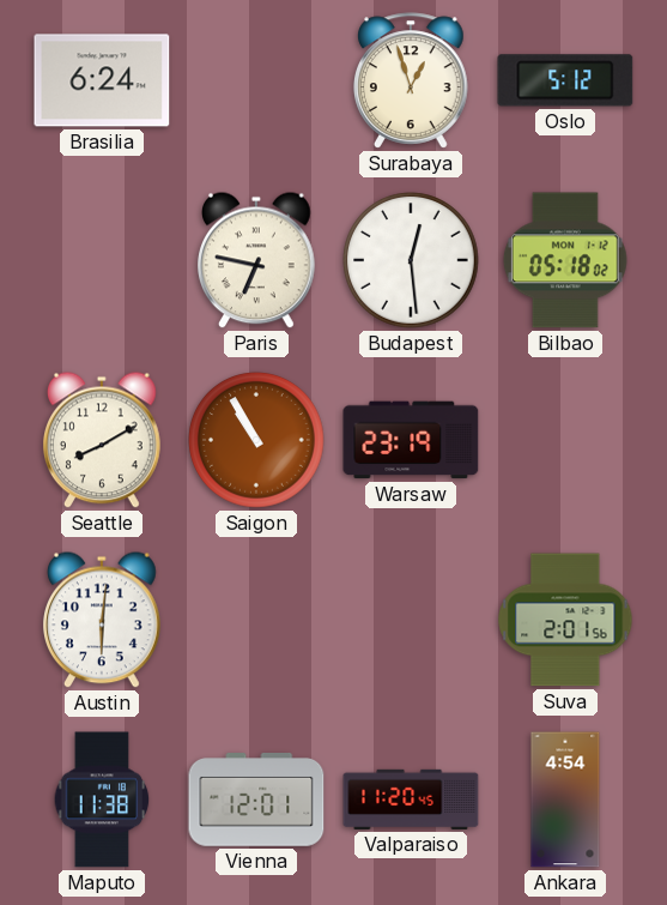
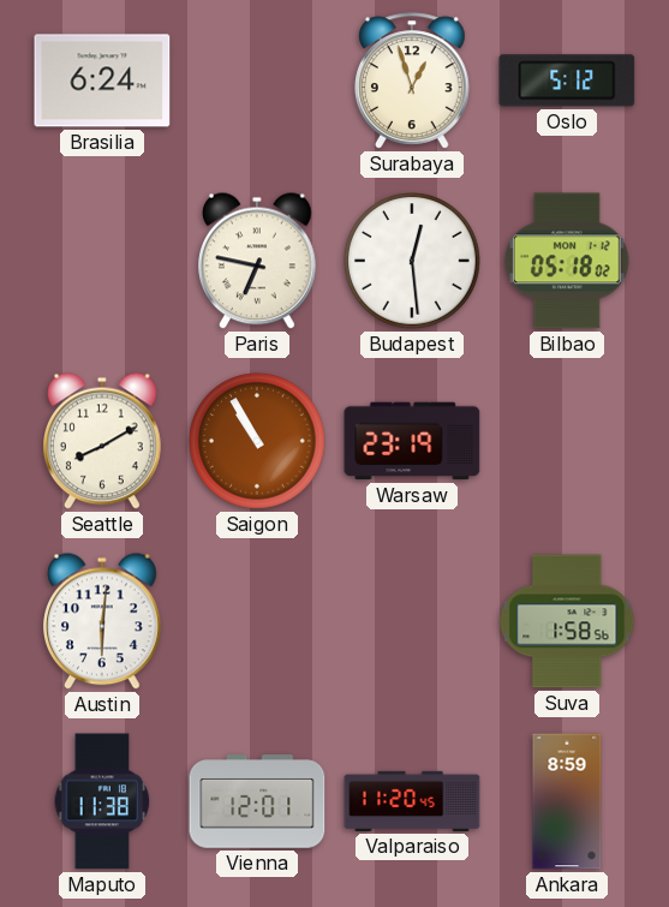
Suva: 2:01 -> 1:58 (567, 621)
Ankara: 4:54 -> 8:59 (567, 801)
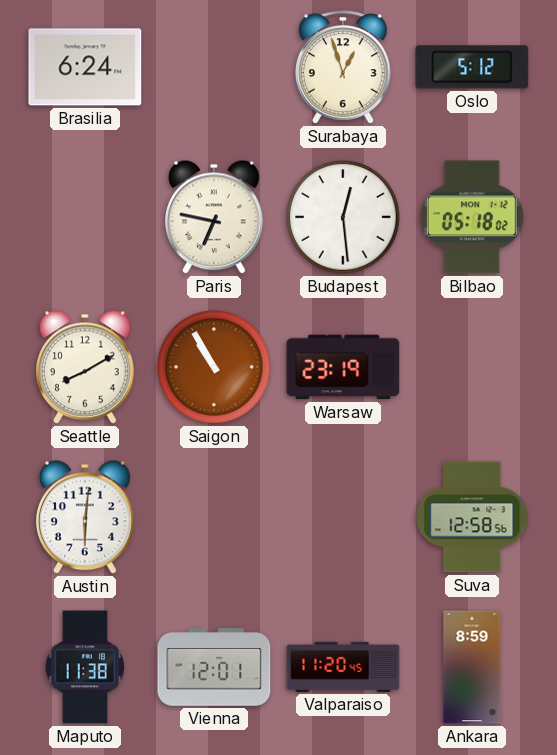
Suva: 1:58 -> 12:58 (472, 517)
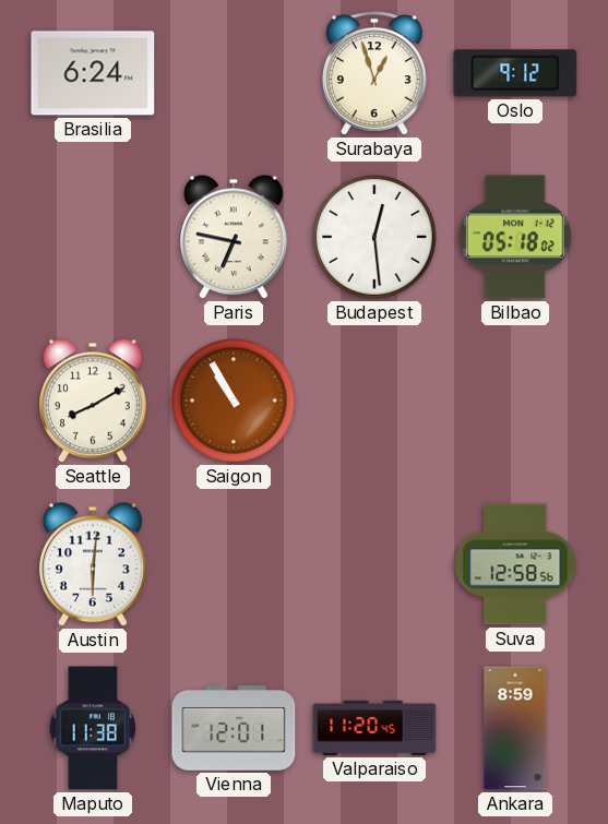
Oslo: 5:12 -> 9:12 (515, 73)
Warsaw: 23:19 -> none (343, 367)
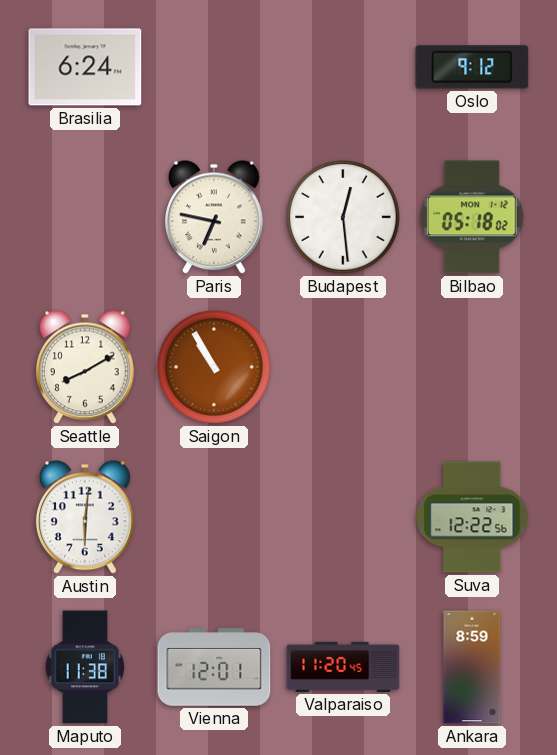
Surabaya: 12:57 -> none (375, 73)
Suva: 12:58 -> 12:22 (472, 517)
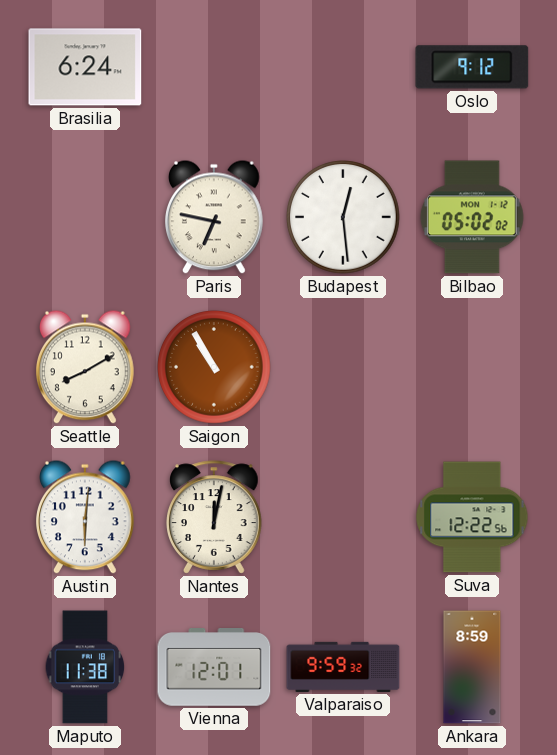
Bilbao: 05:18 -> 05:02 (472, 217)
Nantes: none -> 12:02 (215, 517)
Valparaiso: 11:20 -> 9:59 (343, 667)
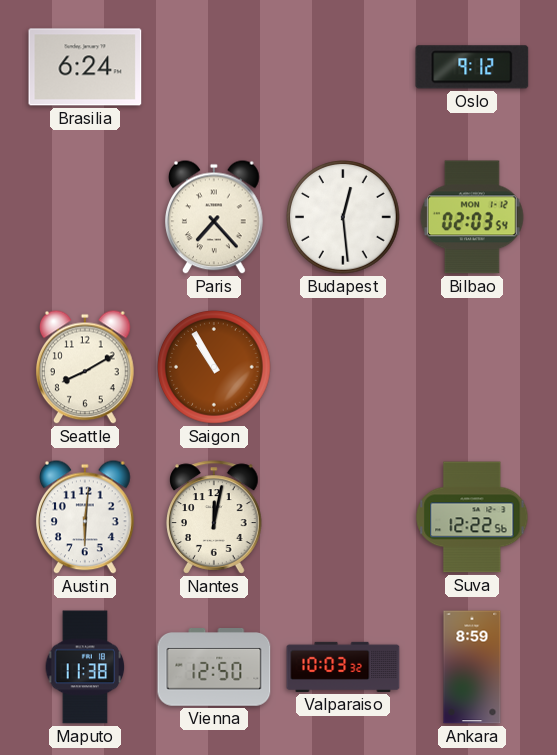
Paris: 6:47 -> 7:23 (215, 217)
Bilbao: 05:02 -> 02:03 (472, 217)
Vienna: 12:01 -> 12:50 (214, 667)
Valparaiso: 9:59 -> 10:03 (343, 667)
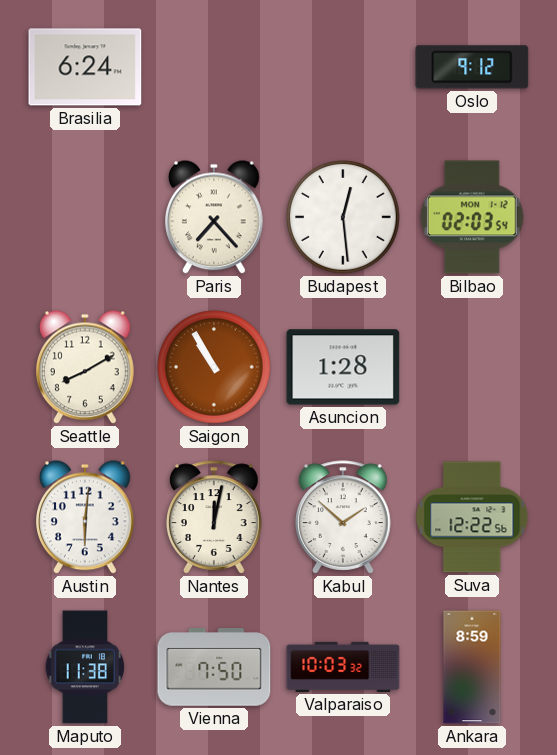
Asuncion: none -> 1:28 (343, 367)
Kabul: none -> 1:52 (344, 517)
Vienna: 12:50 -> 7:50 (214, 667)
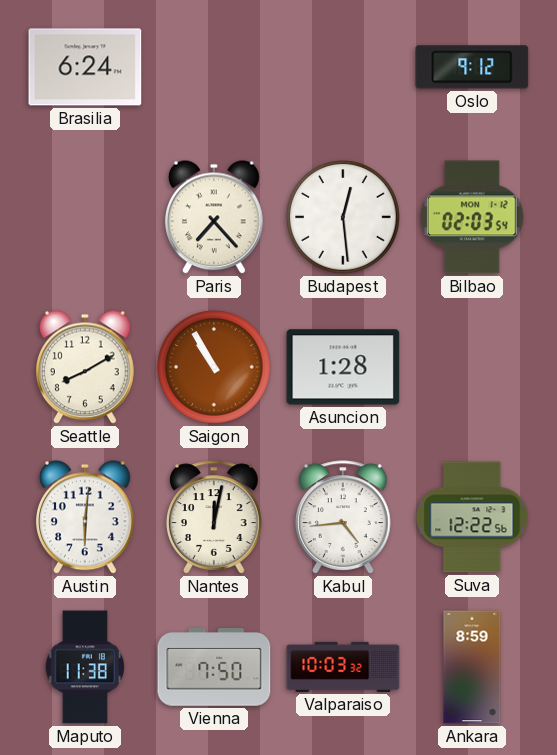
Kabul: 1:52 -> 4:44 (344, 517)
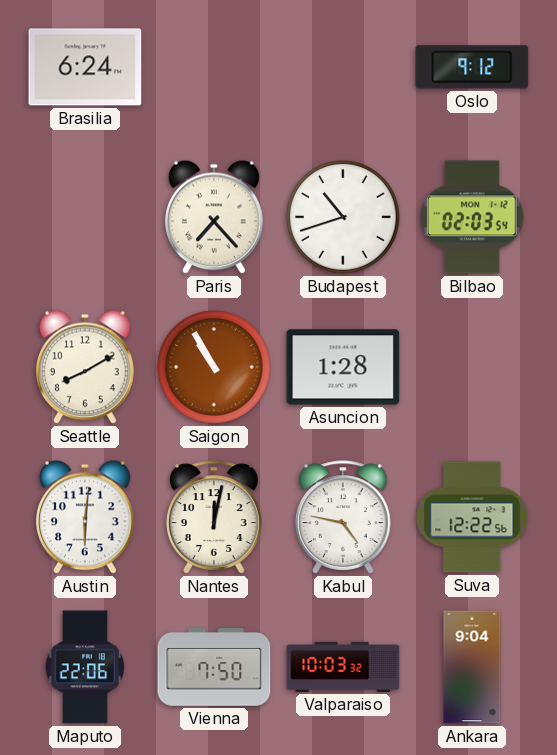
Budapest: 12:29 -> 10:42 (343, 217)
Kabul: 4:44 -> 4:47 (344, 517)
Maputo: 11:38 -> 22:06 (85, 667)
Ankara: 8:59 -> 9:04 (472, 667)
